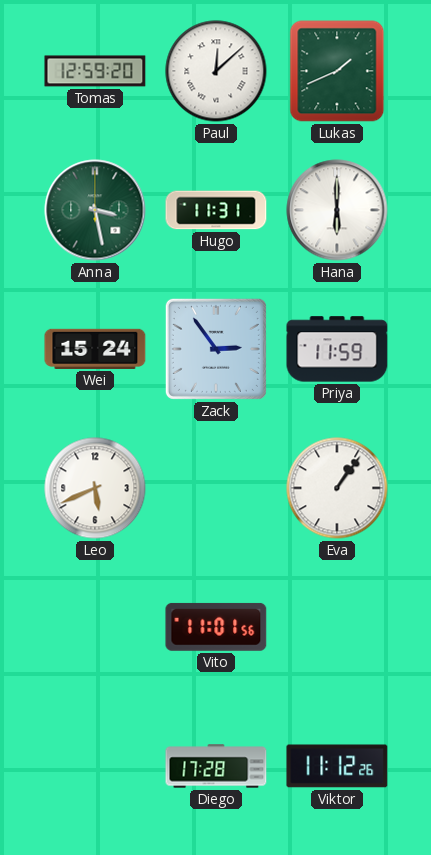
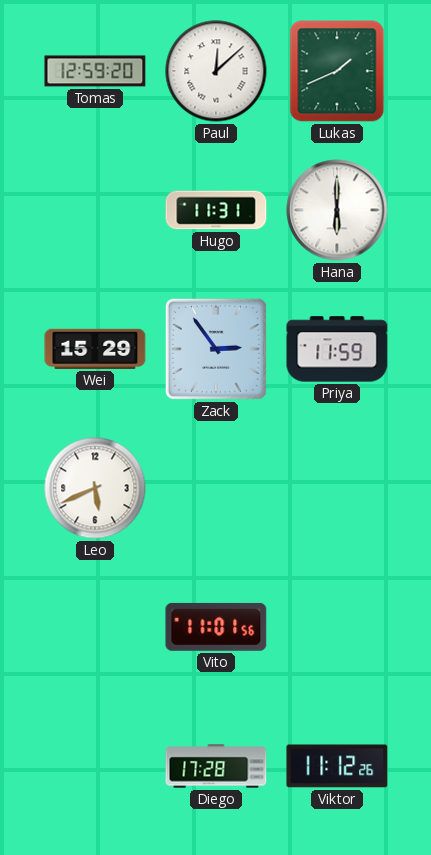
Anna: 3:28 -> none (95, 210)
Wei: 15:24 -> 15:29 (95, 349)
Eva: 1:06 -> none (337, 488)
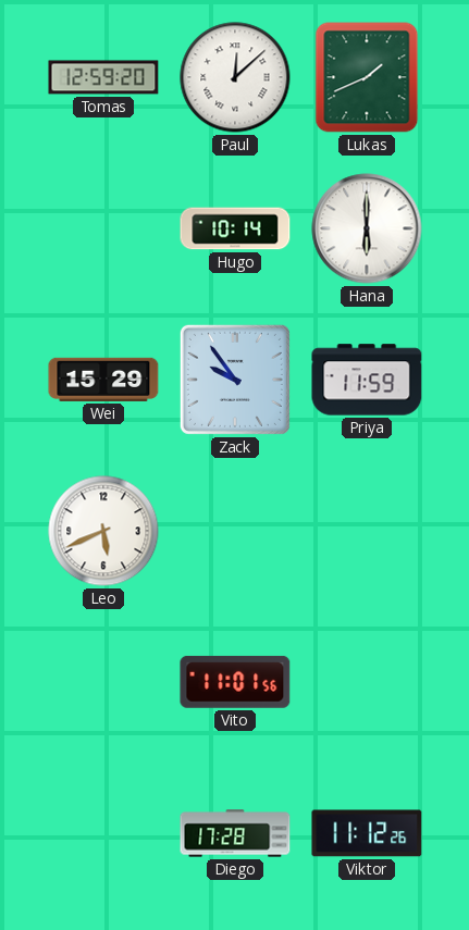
Hugo: 11:31 -> 10:14 (235, 228)
Zack: 2:54 -> 9:54 (235, 380)
